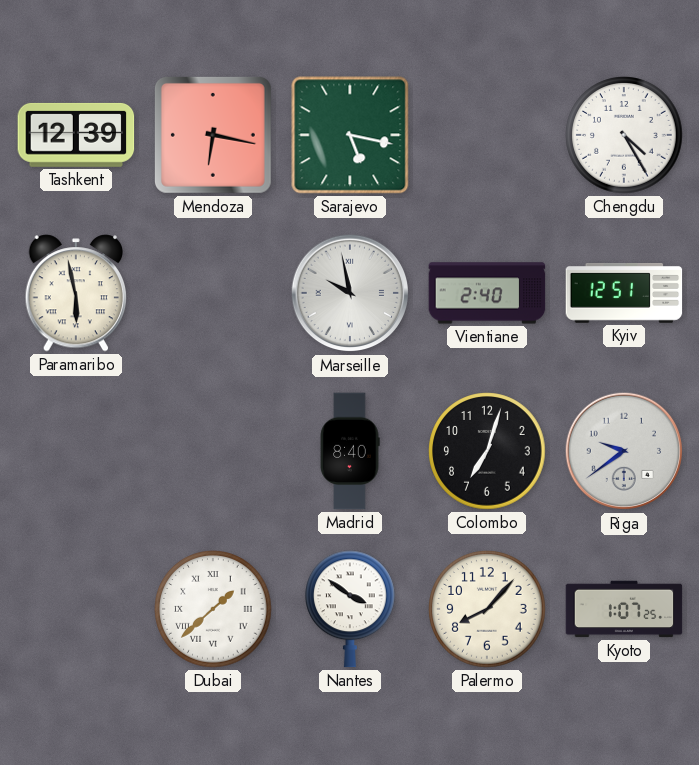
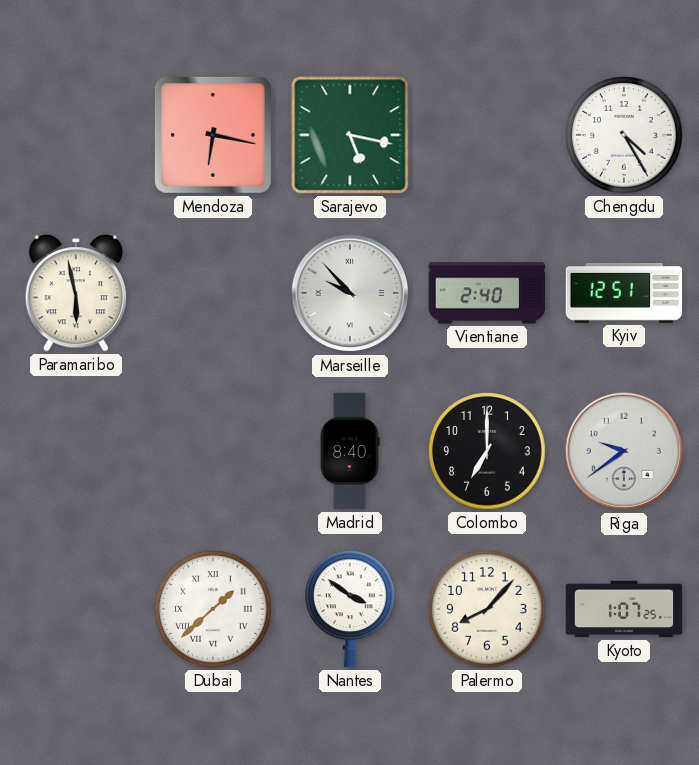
Tashkent: 12:39 -> none (76, 135)
Marseille: 9:58 -> 9:53 (350, 293)
Colombo: 7:03 -> 7:00 (487, 451)
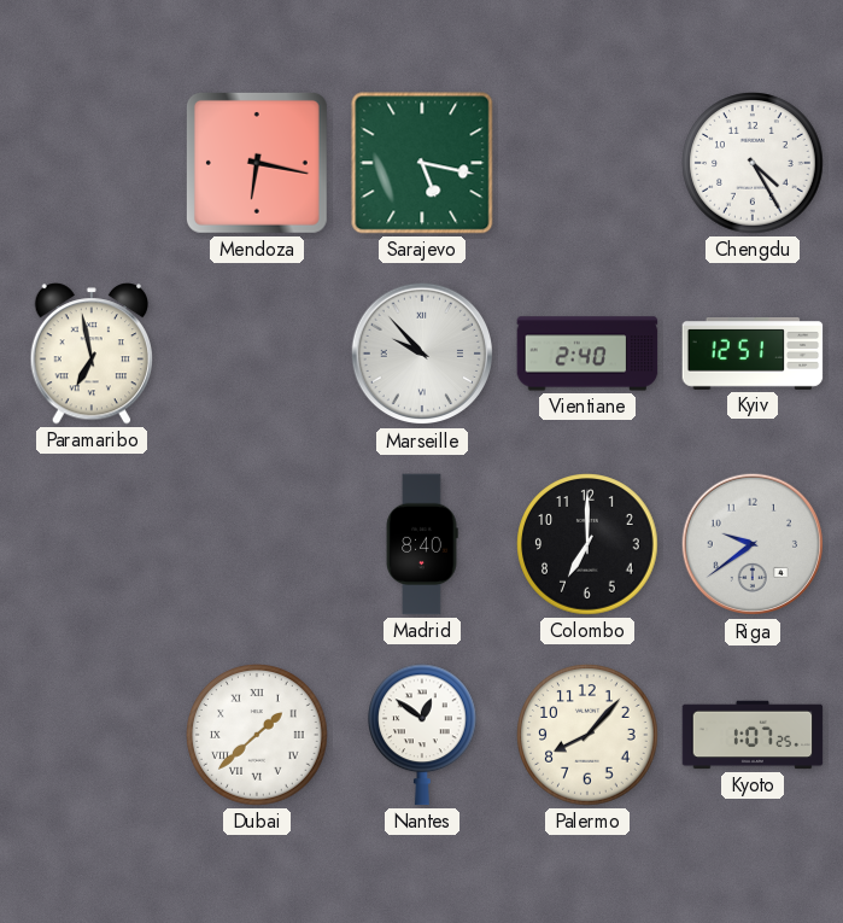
Paramaribo: 5:58 -> 6:58 (90, 354)
Nantes: 3:51 -> 12:51 (423, 735)
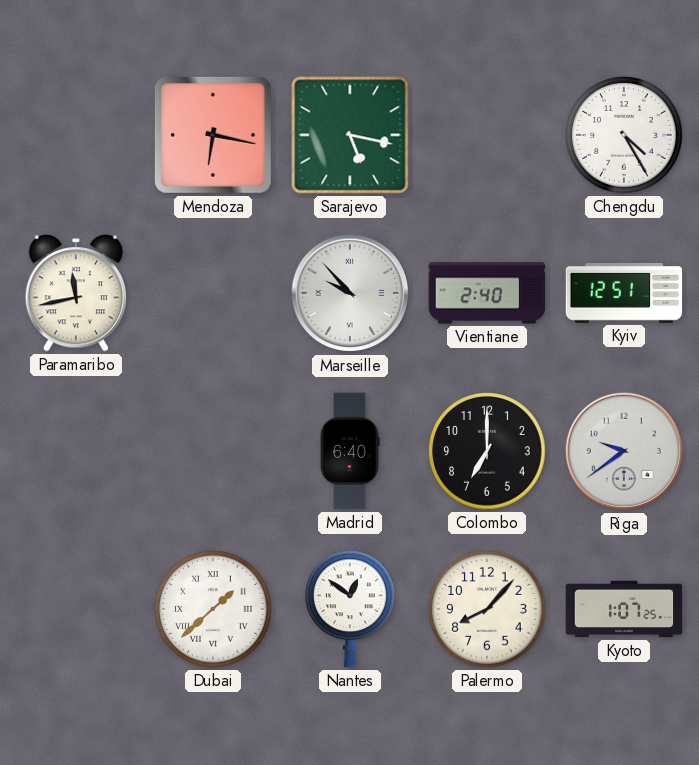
Paramaribo: 6:58 -> 11:43 (75, 293)
Madrid: 8:40 -> 6:40 (350, 451)
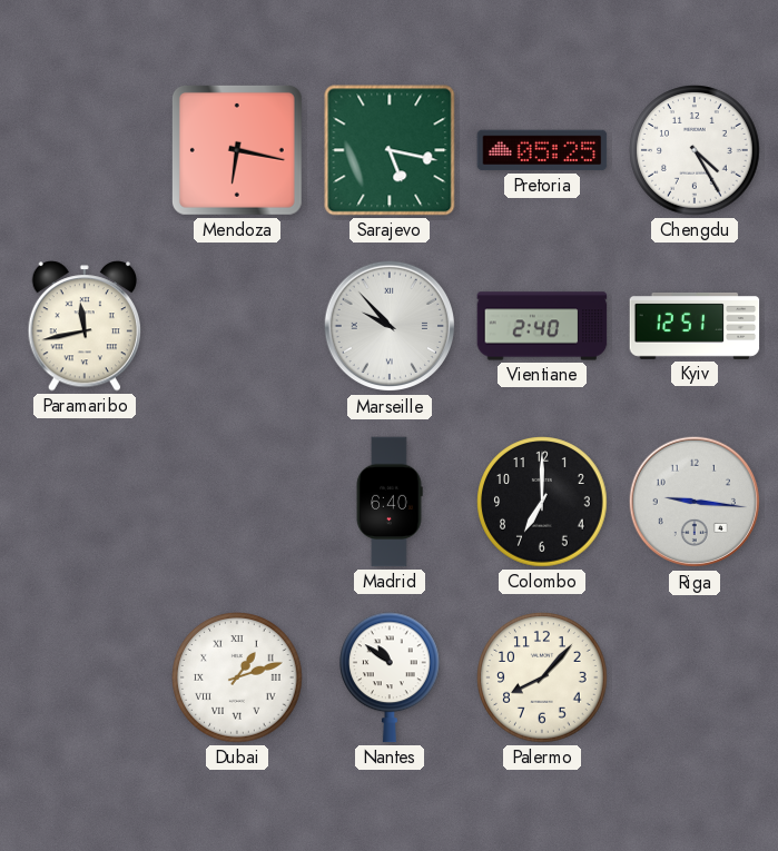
Pretoria: none -> 05:25 (542, 150)
Riga: 9:39 -> 9:16 (695, 502)
Dubai: 1:38 -> 1:12 (237, 677)
Nantes: 12:51 -> 10:51 (391, 677)
Kyoto: 1:07 -> none (624, 609)
